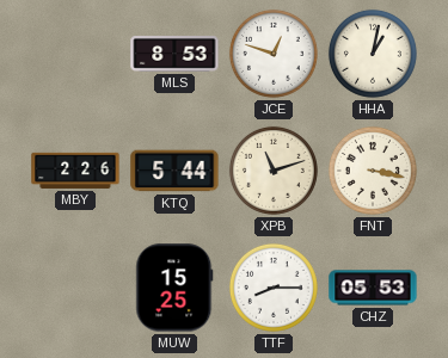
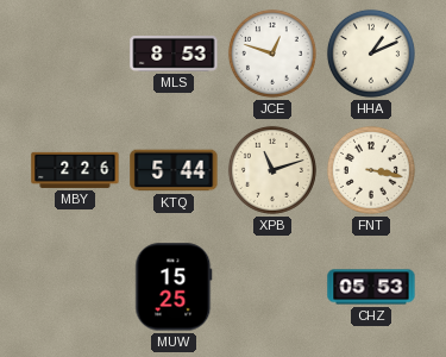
HHA: 1:02 -> 1:11 (371, 54)
TTF: 8:15 -> none (274, 288)
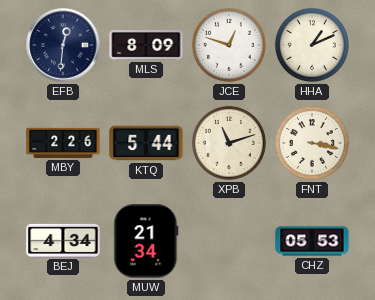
EFB: none -> 12:31 (63, 45)
MLS: 8:53 -> 8:09 (146, 46)
BEJ: none -> 4:34 (63, 240)
MUW: 15:25 -> 21:34 (146, 241)
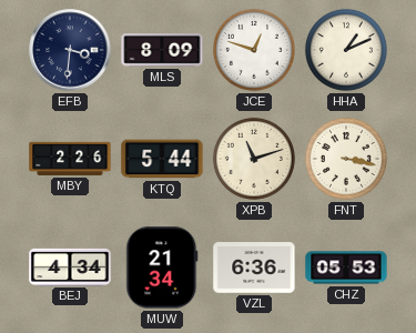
EFB: 12:31 -> 3:31 (70, 50)
VZL: none -> 6:36 (254, 268)
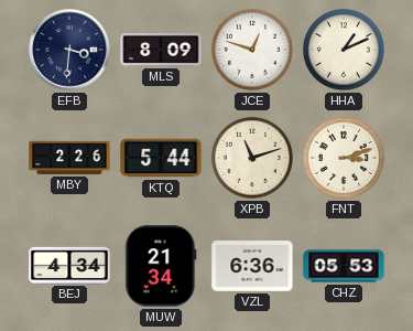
FNT: 3:17 -> 3:12 (344, 158)
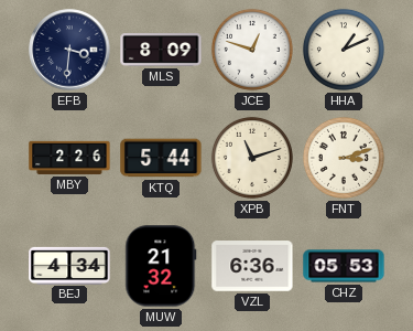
MUW: 21:34 -> 21:32 (161, 266)
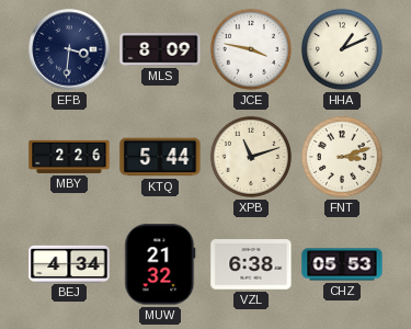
JCE: 12:48 -> 3:47 (251, 49)
VZL: 6:36 -> 6:38 (251, 264)
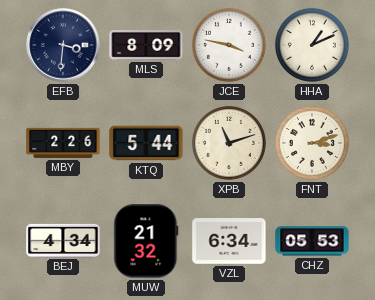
VZL: 6:38 -> 6:34 (229, 241)
